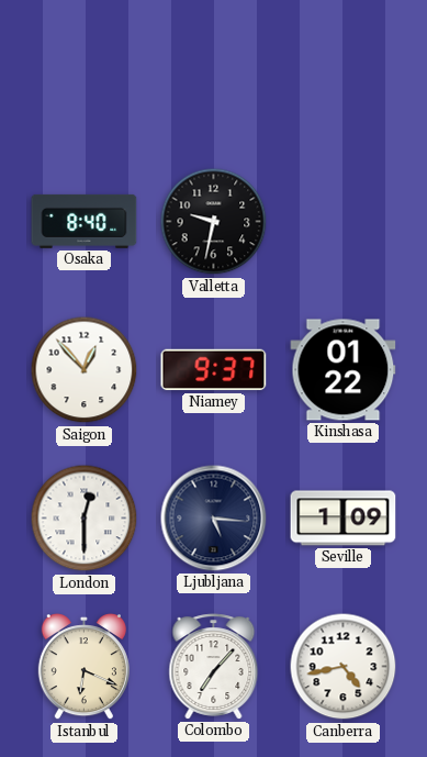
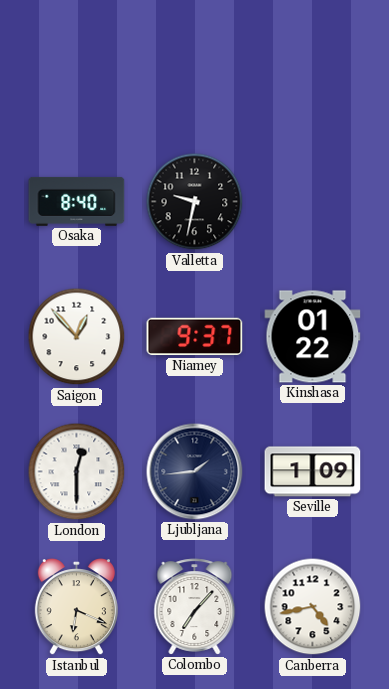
Ljubljana: 5:16 -> 1:44 (195, 472)
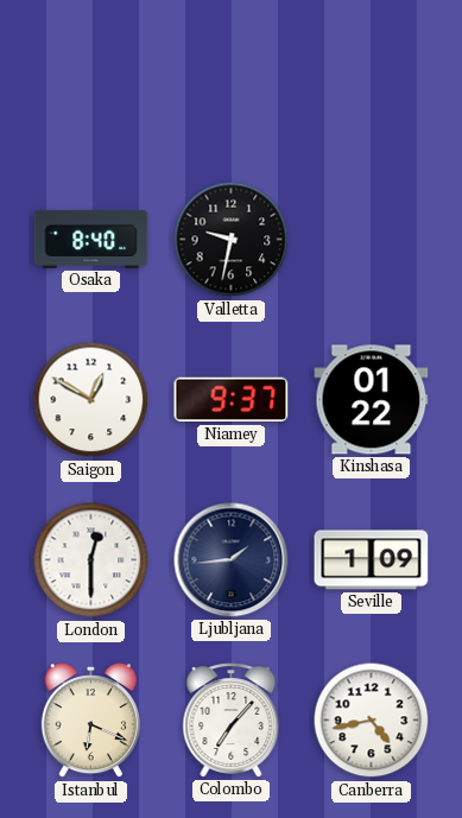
Saigon: 12:53 -> 12:50 (91, 400)
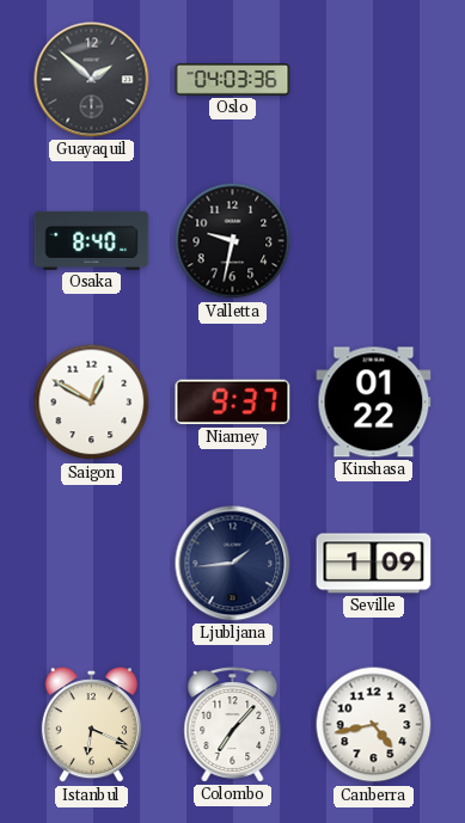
Guayaquil: none -> 1:52 (92, 80)
Oslo: none -> 04:03 (233, 80)
London: 12:30 -> none (91, 560)
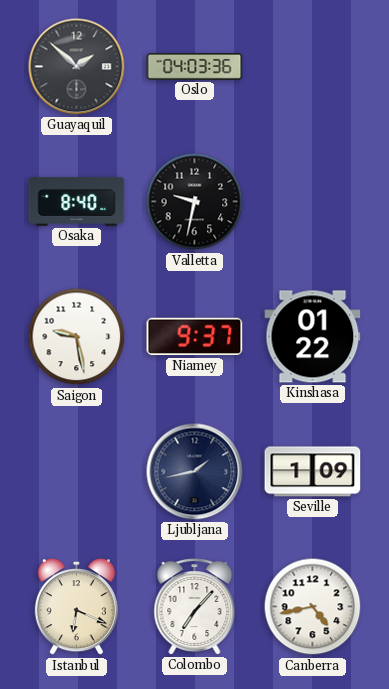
Saigon: 12:50 -> 9:28 (77, 337)
Ljubljana: 1:44 -> 1:43 (195, 472)
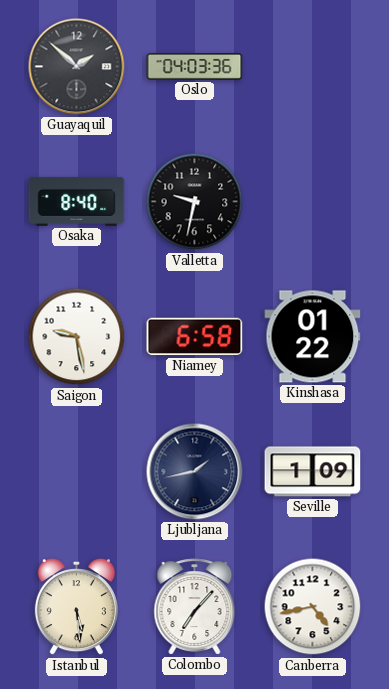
Niamey: 9:37 -> 6:58 (195, 337)
Istanbul: 6:19 -> 5:29 (76, 608)
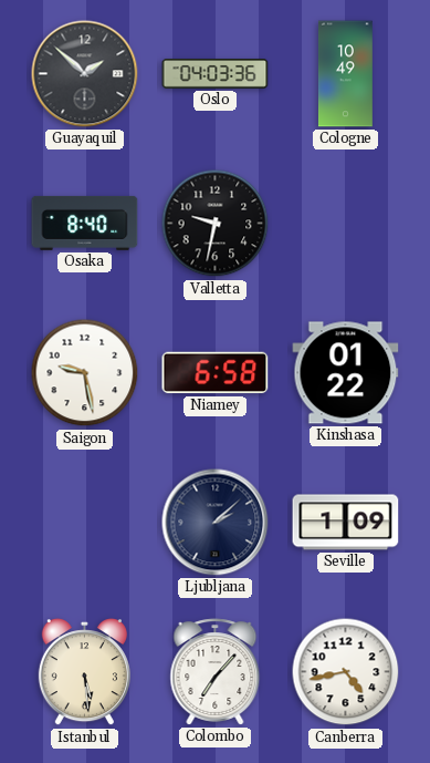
Cologne: none -> 10:49 (345, 74)
Ljubljana: 1:43 -> 2:08 (216, 523)
